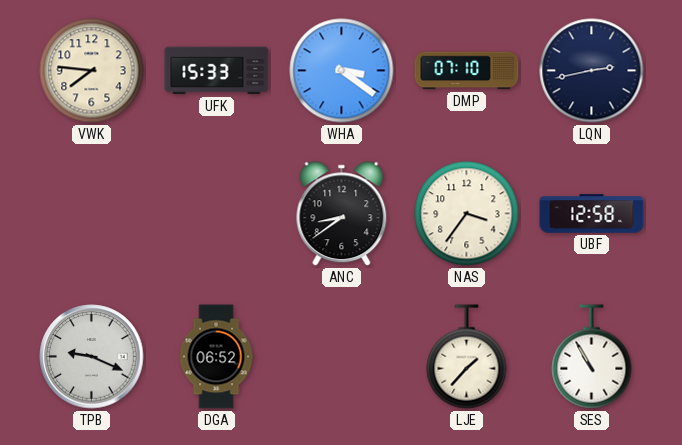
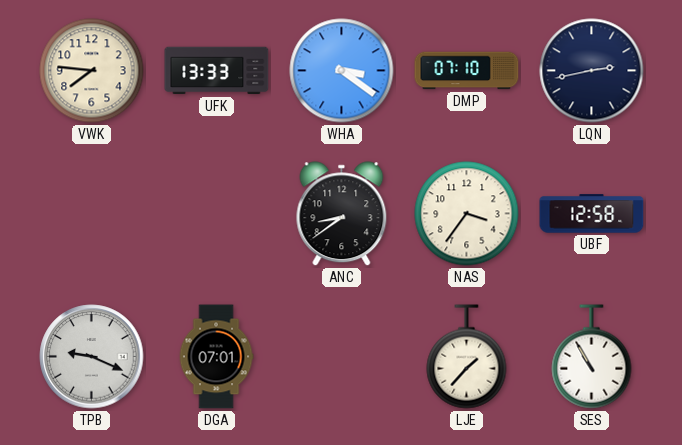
UFK: 15:33 -> 13:33 (217, 71)
DGA: 06:52 -> 07:01 (216, 357)
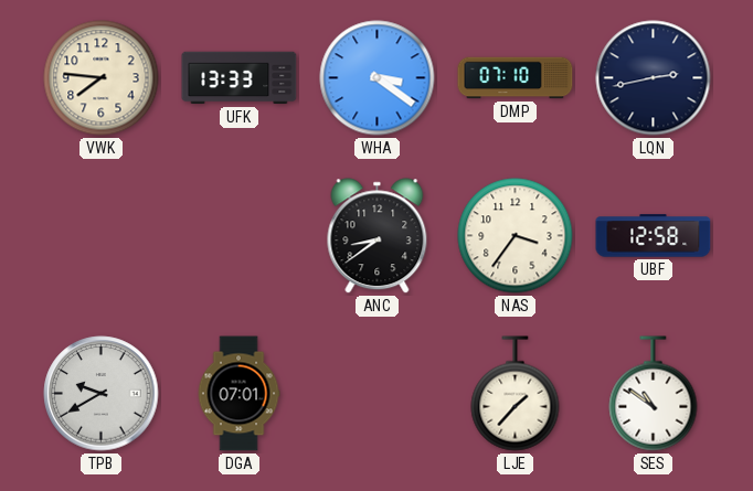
TPB: 9:19 -> 9:40 (102, 394)
SES: 10:55 -> 10:51 (654, 394)
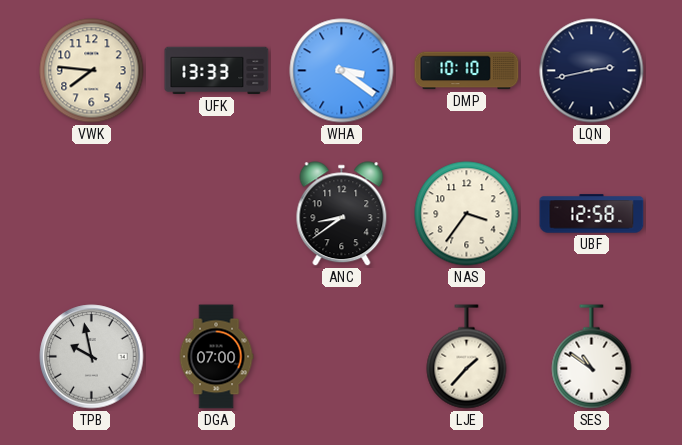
DMP: 07:10 -> 10:10 (467, 71)
TPB: 9:40 -> 9:58 (92, 357)
DGA: 07:01 -> 07:00 (216, 357)
